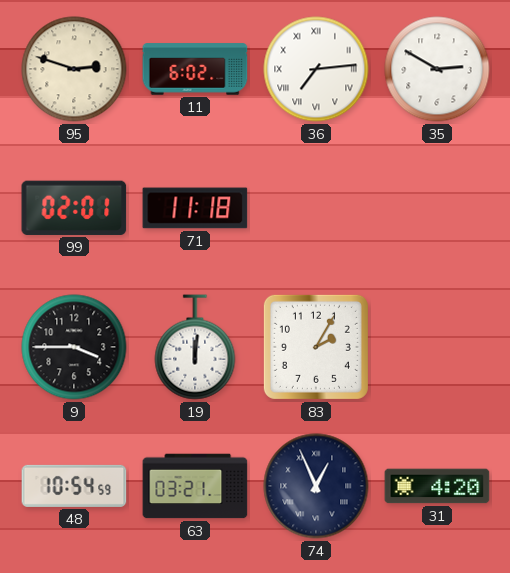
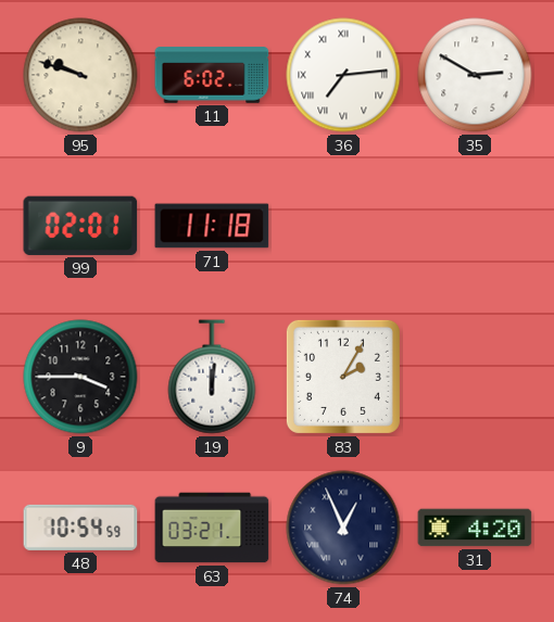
95: 2:48 -> 9:48 (80, 75)
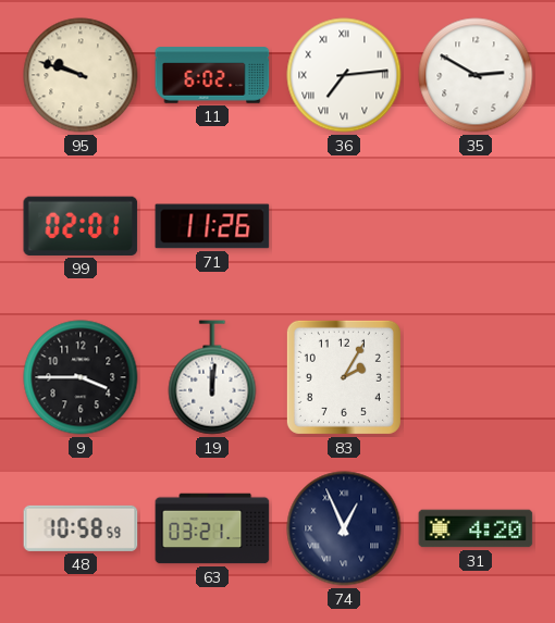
71: 11:18 -> 11:26 (212, 226)
48: 10:54 -> 10:58 (81, 528)
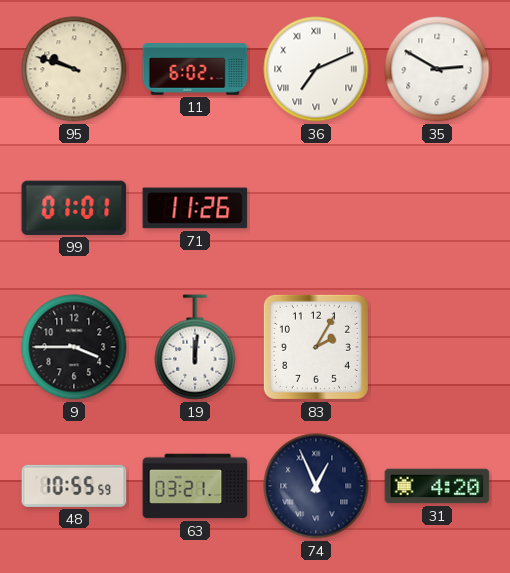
36: 7:14 -> 7:11 (316, 69)
99: 02:01 -> 01:01 (74, 208)
48: 10:58 -> 10:55 (74, 486)
